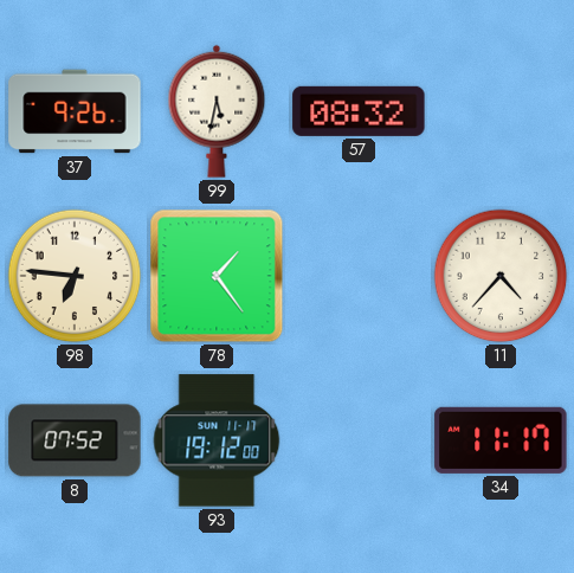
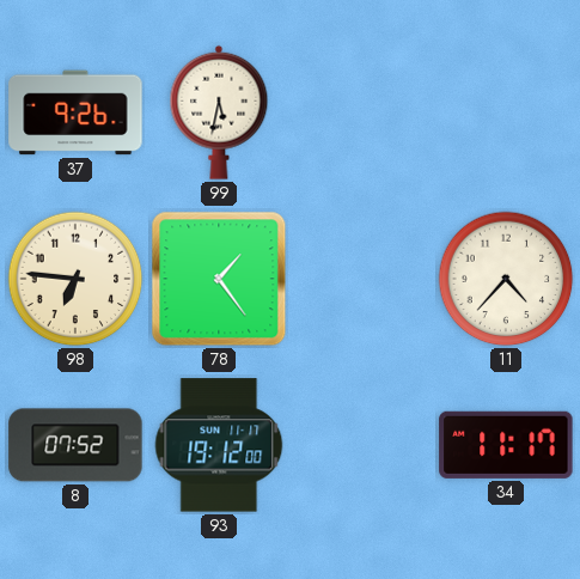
57: 08:32 -> none (359, 111)
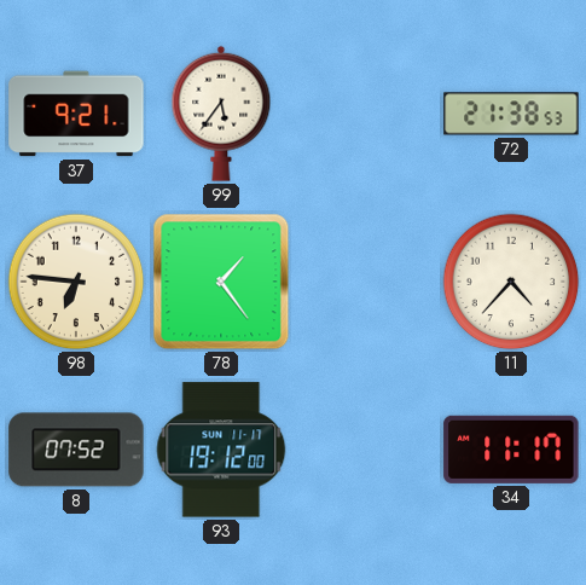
37: 9:26 -> 9:21 (76, 114)
99: 5:32 -> 5:36 (221, 114)
72: none -> 21:38 (511, 114)
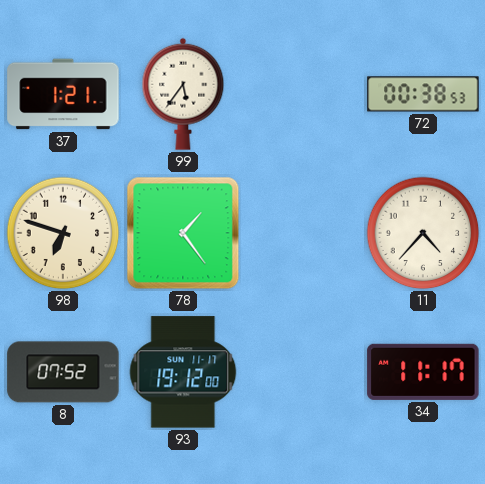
37: 9:21 -> 1:21 (63, 94)
72: 21:38 -> 00:38 (423, 94)
98: 6:46 -> 6:48 (63, 233)
